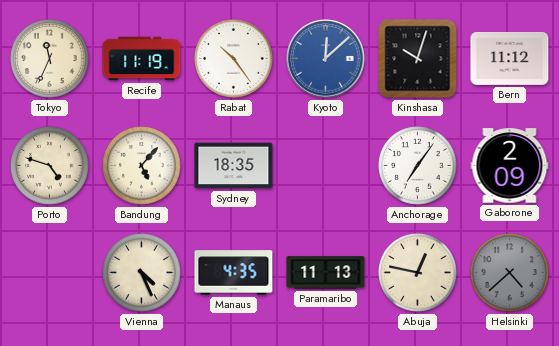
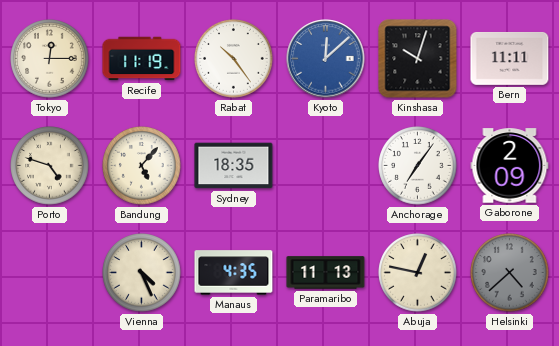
Tokyo: 11:34 -> 12:15 (50, 59)
Bern: 11:12 -> 11:11 (510, 58)
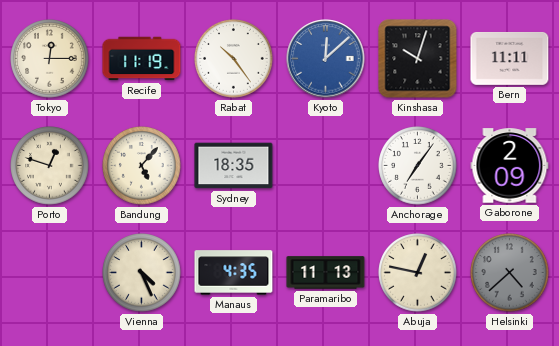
Porto: 4:48 -> 12:48 (50, 166)
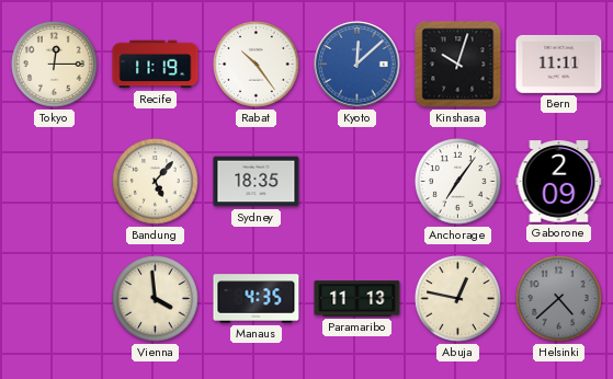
Porto: 12:48 -> none (50, 166)
Vienna: 4:26 -> 3:59 (156, 299)
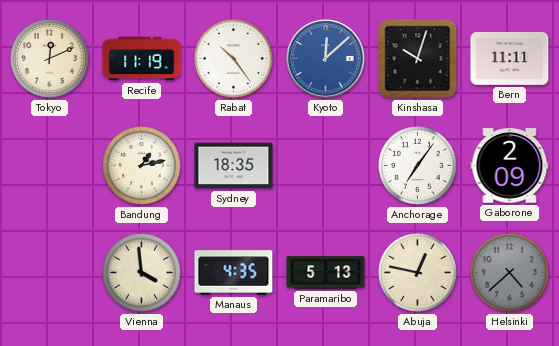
Tokyo: 12:15 -> 12:11 (50, 59)
Bandung: 5:07 -> 1:13 (142, 166)
Paramaribo: 11:13 -> 5:13 (326, 273)
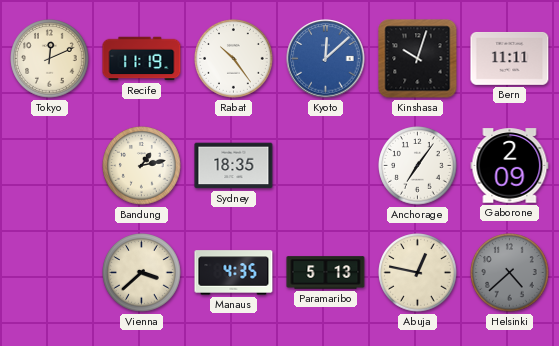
Vienna: 3:59 -> 3:38 (142, 273)
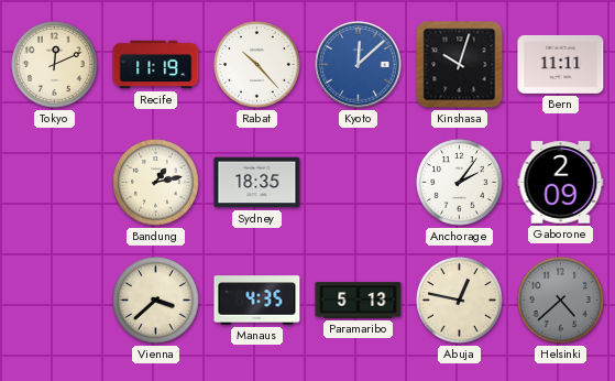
Rabat: 10:24 -> 10:23 (257, 65)
Anchorage: 7:06 -> 2:06 (460, 183)
